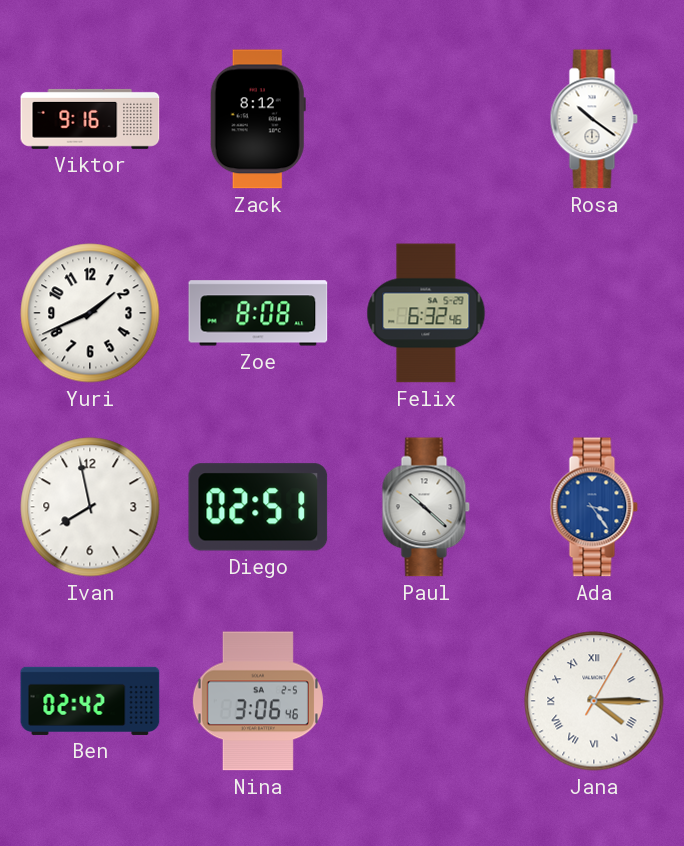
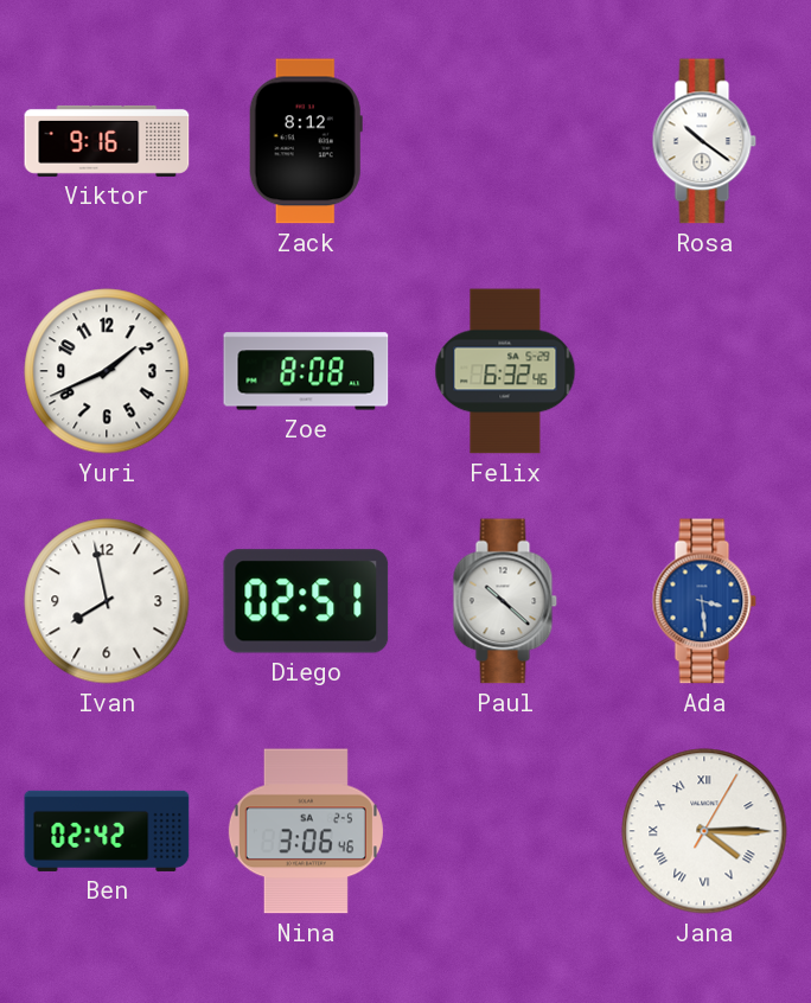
Ada: 3:24 -> 3:29 (704, 601)
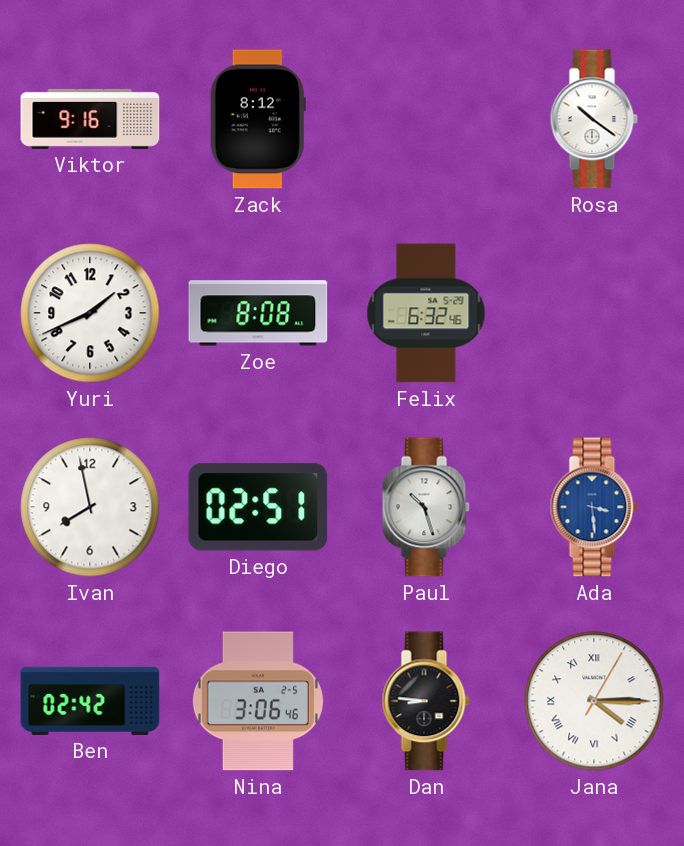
Paul: 10:22 -> 10:27 (426, 507)
Dan: none -> 8:46 (426, 701)
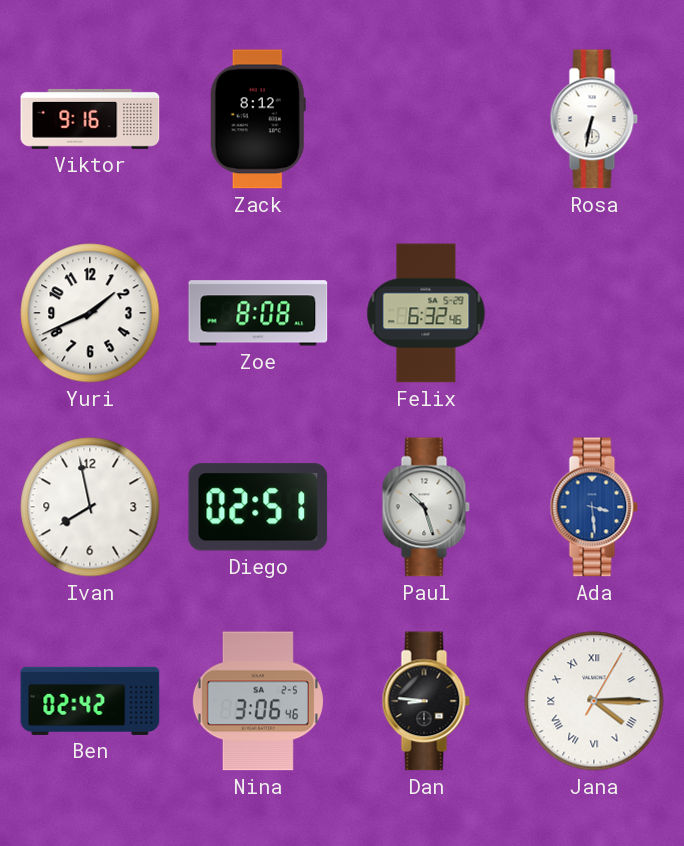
Rosa: 10:21 -> 6:32 (594, 119)
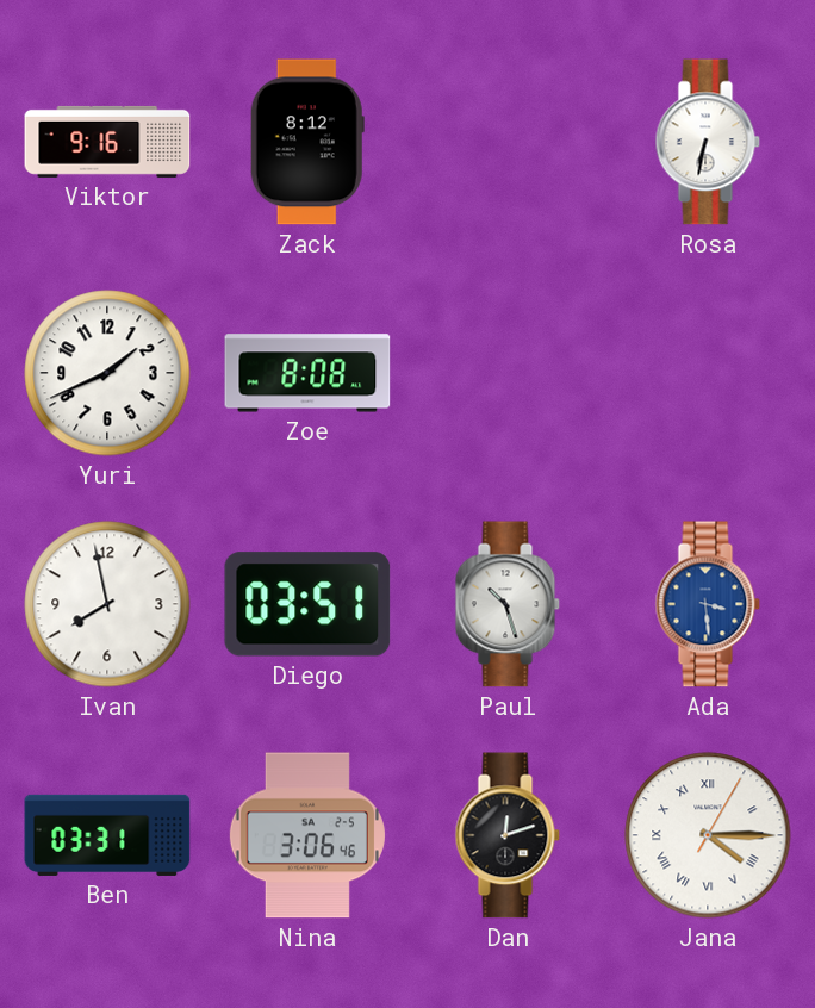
Felix: 6:32 -> none (426, 313)
Diego: 02:51 -> 03:51 (307, 604)
Ben: 02:42 -> 03:31 (107, 835)
Dan: 8:46 -> 12:12 (508, 835)
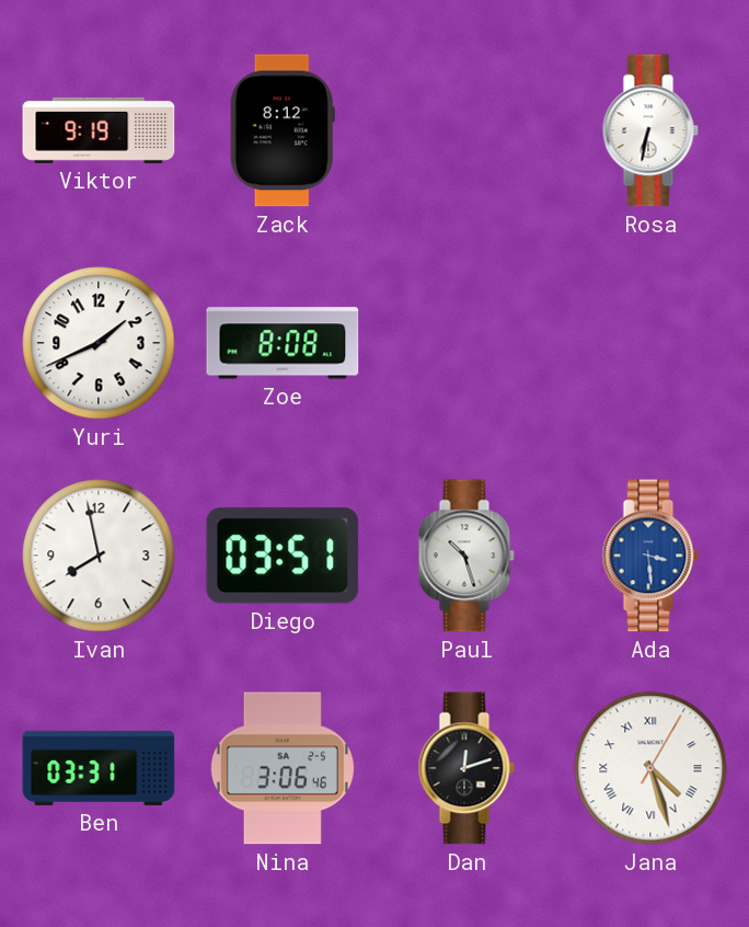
Viktor: 9:16 -> 9:19 (99, 130)
Jana: 4:15 -> 4:27 (650, 768)
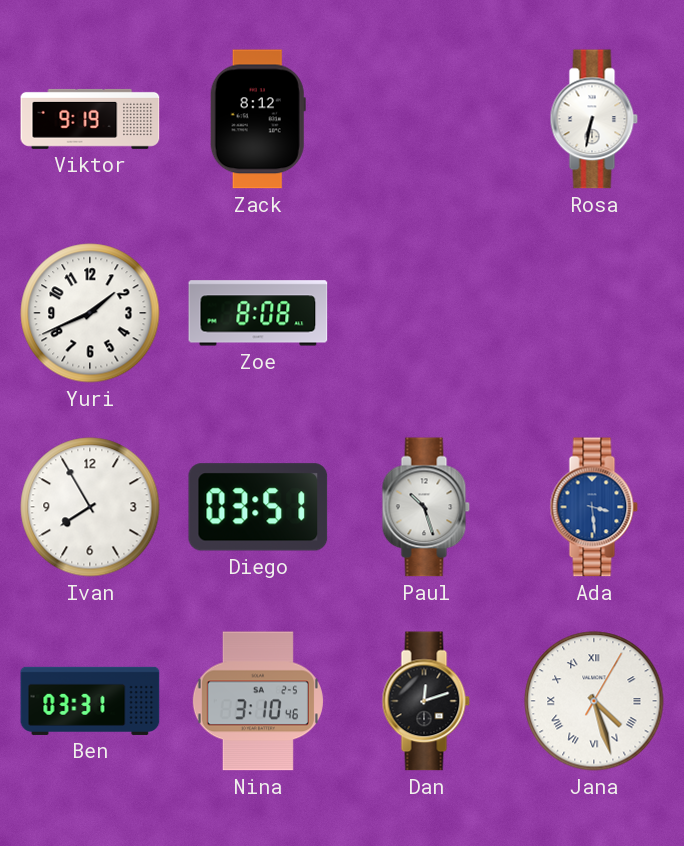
Ivan: 7:58 -> 7:55 (90, 507)
Nina: 3:06 -> 3:10 (258, 701)
